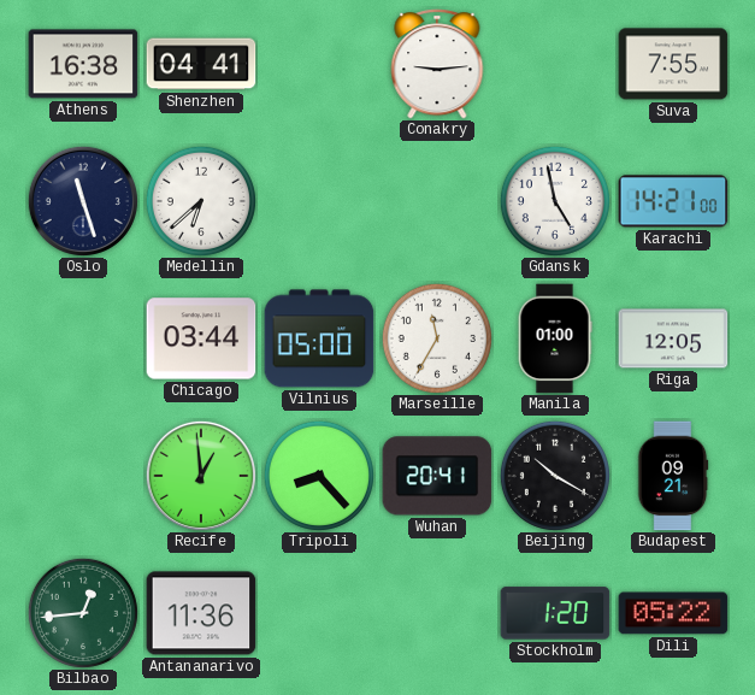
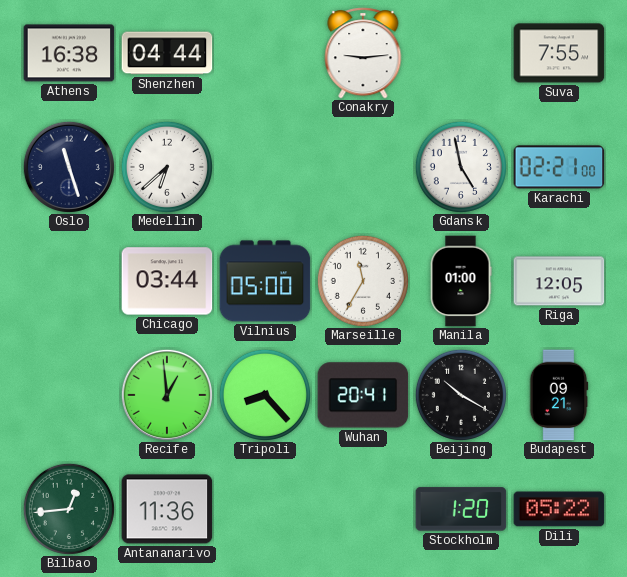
Shenzhen: 04:41 -> 04:44 (167, 53)
Karachi: 14:21 -> 02:21 (559, 167)
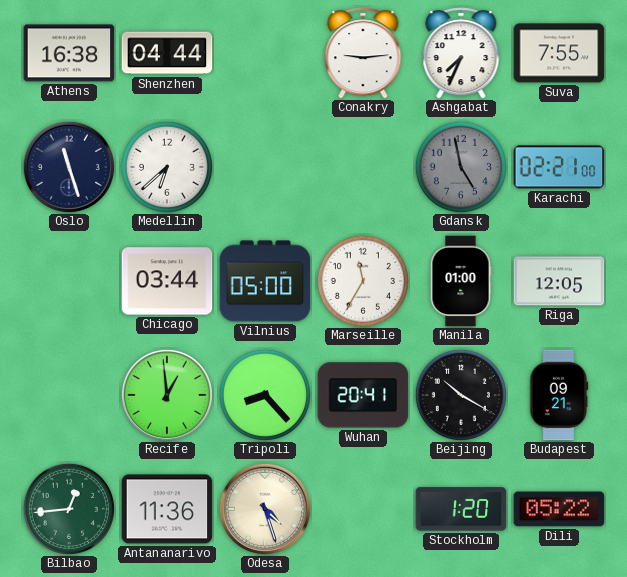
Ashgabat: none -> 7:34 (461, 53)
Gdansk dial: white -> grey (461, 167)
Odesa: none -> 4:27 (265, 509)
